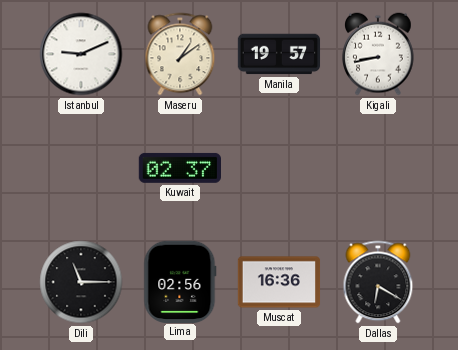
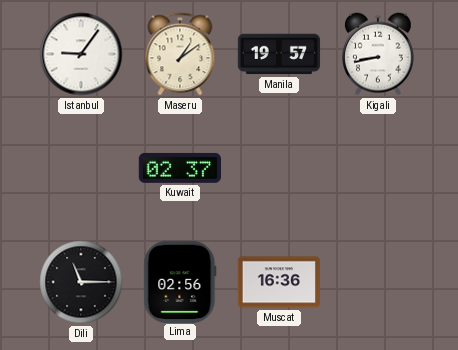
Istanbul: 9:11 -> 9:06 (81, 54)
Dallas: 6:20 -> none (378, 282)
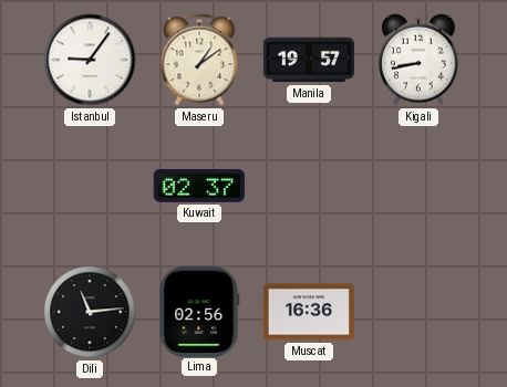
Dili: 11:15 -> 11:14 (90, 312)
